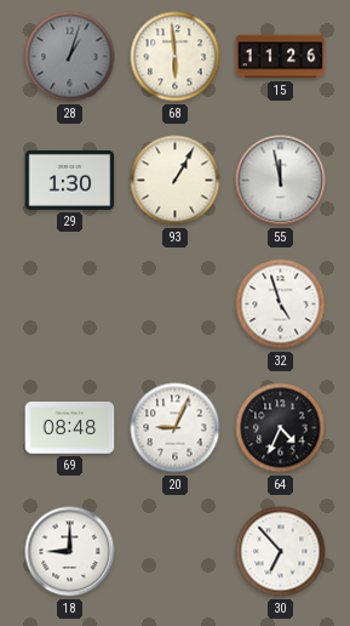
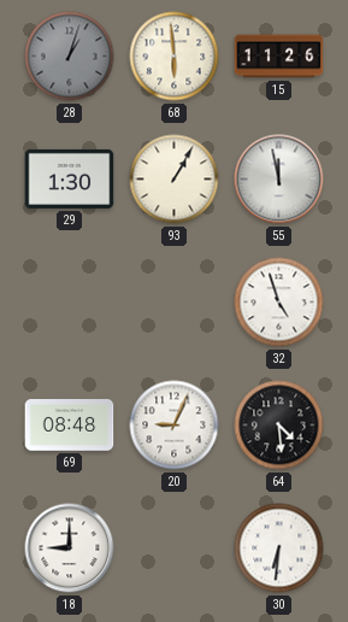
64: 4:34 -> 4:29 (279, 426)
30: 6:53 -> 6:31 (279, 548)
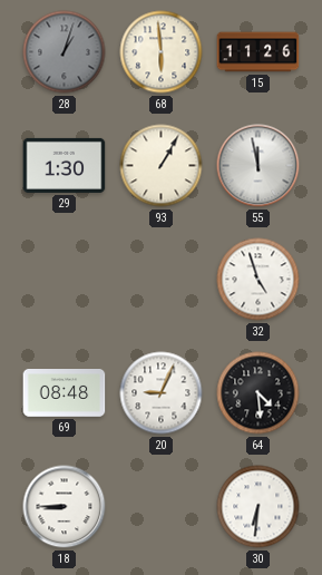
18: 9:00 -> 8:45 (65, 507)
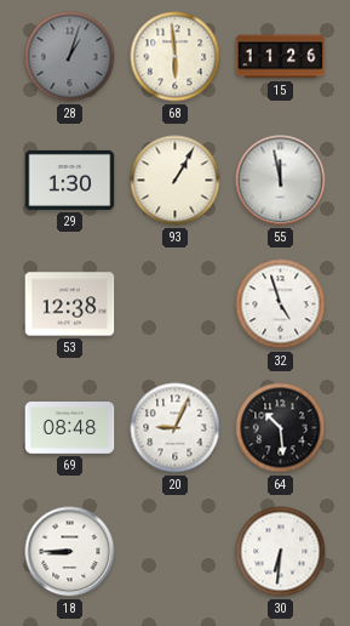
53: none -> 12:38 (70, 305)
64: 4:29 -> 10:29 (281, 428)
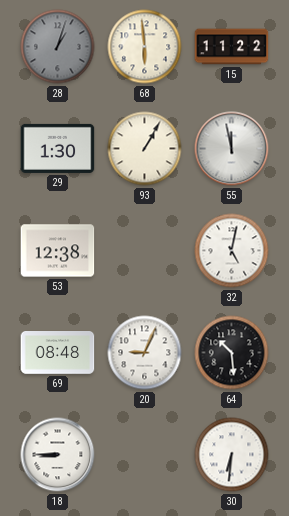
15: 11:26 -> 11:22 (232, 47)
32: 4:57 -> 5:02 (232, 251)
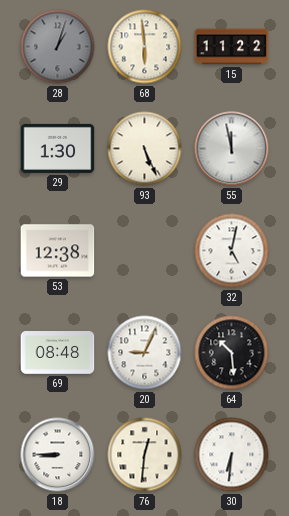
93: 1:05 -> 5:26 (145, 149)
76: none -> 12:31 (145, 455)
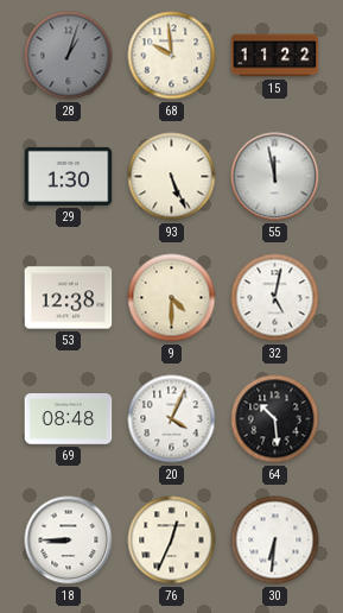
68: 5:59 -> 9:59 (172, 56)
9: none -> 4:30 (172, 298)
20: 9:04 -> 4:04 (172, 419)
76: 12:31 -> 12:34 (172, 541)
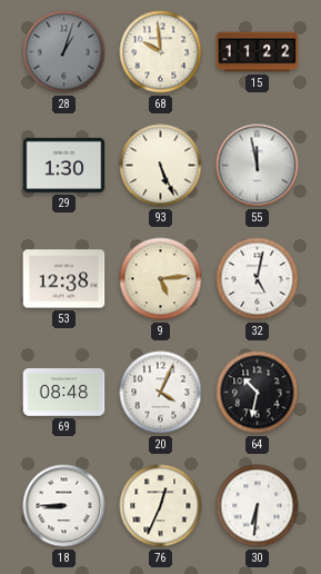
9: 4:30 -> 5:14 (161, 279)
64: 10:29 -> 10:32 (258, 393)
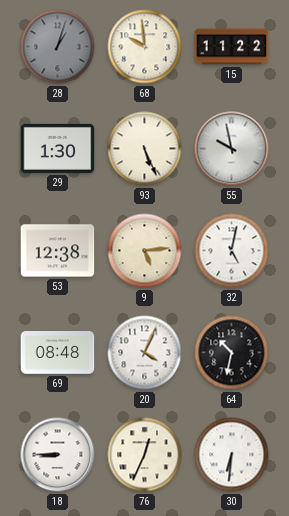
55: 11:58 -> 9:58 (232, 149)
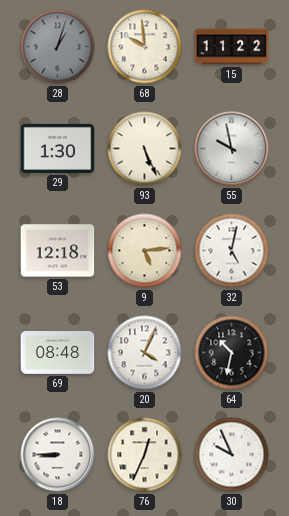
53: 12:38 -> 12:18 (58, 251)
30: 6:31 -> 9:56 (232, 455)
